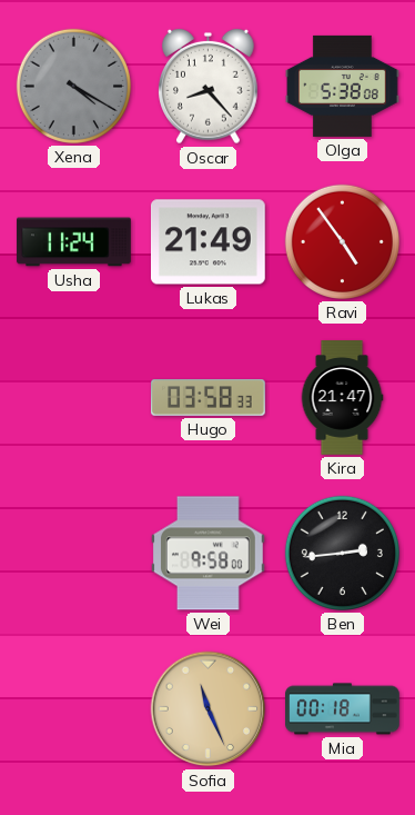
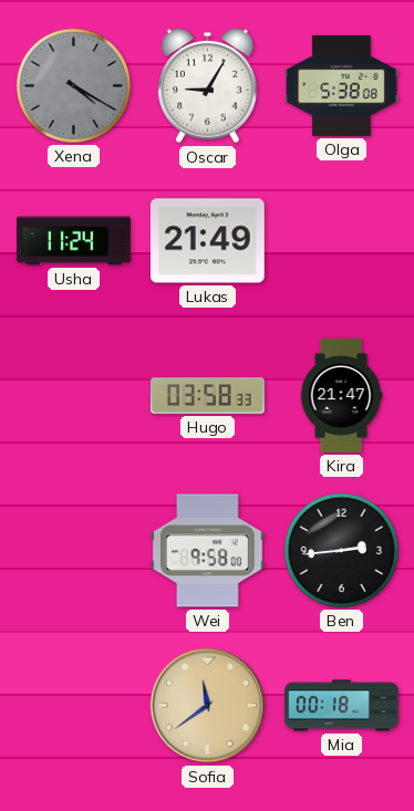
Oscar: 8:23 -> 9:05 (208, 86)
Ravi: 4:54 -> none (342, 241)
Sofia: 11:26 -> 11:39 (208, 706)
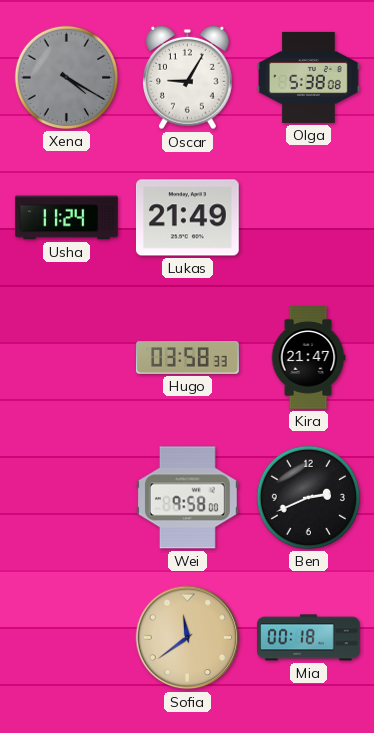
Ben: 2:44 -> 2:41 (308, 497)
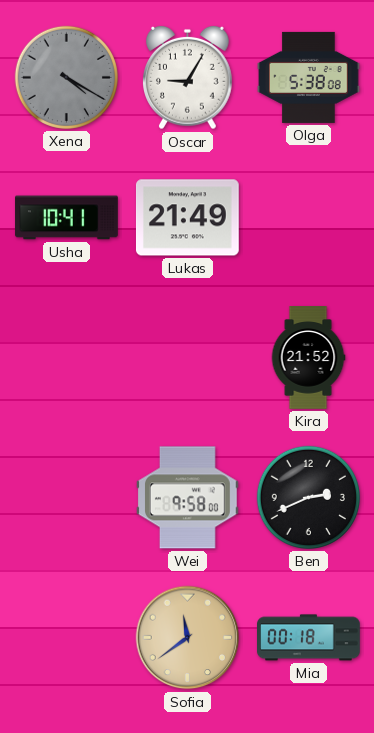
Usha: 11:24 -> 10:41 (67, 218)
Hugo: 03:58 -> none (188, 358)
Kira: 21:47 -> 21:52 (308, 358)
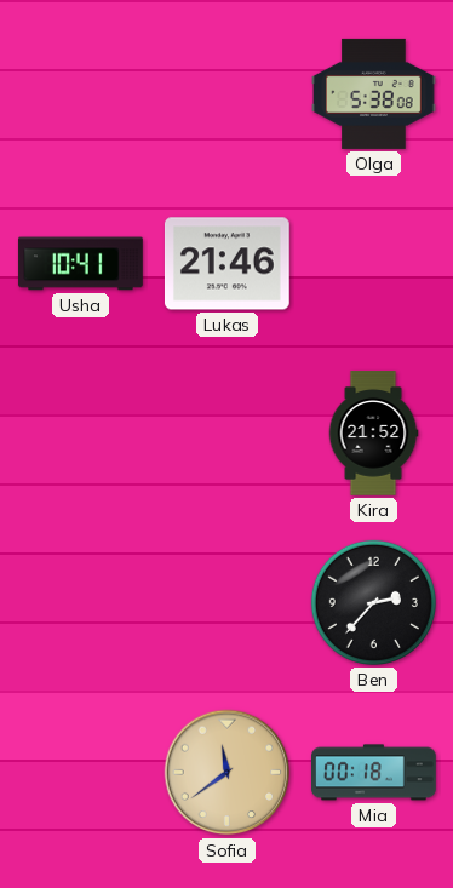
Xena: 4:20 -> none (66, 77)
Oscar: 9:05 -> none (188, 78)
Lukas: 21:49 -> 21:46 (226, 264)
Wei: 9:58 -> none (187, 498)
Ben: 2:41 -> 2:37 (373, 602)
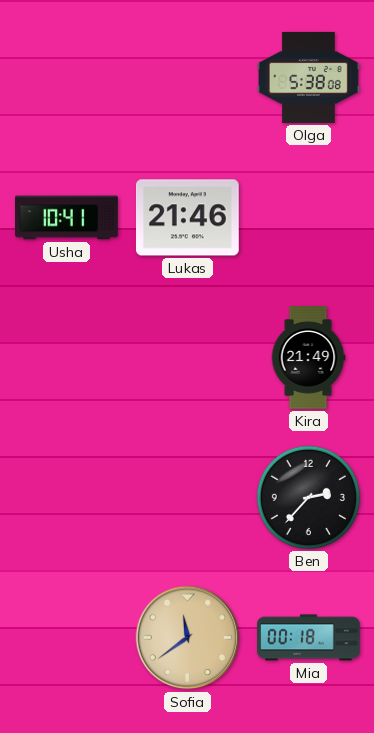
Kira: 21:52 -> 21:49 (308, 358)
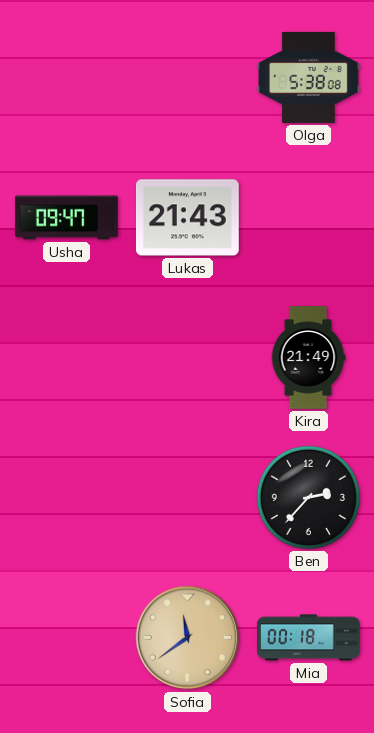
Usha: 10:41 -> 09:47 (67, 218)
Lukas: 21:46 -> 21:43 (187, 218)
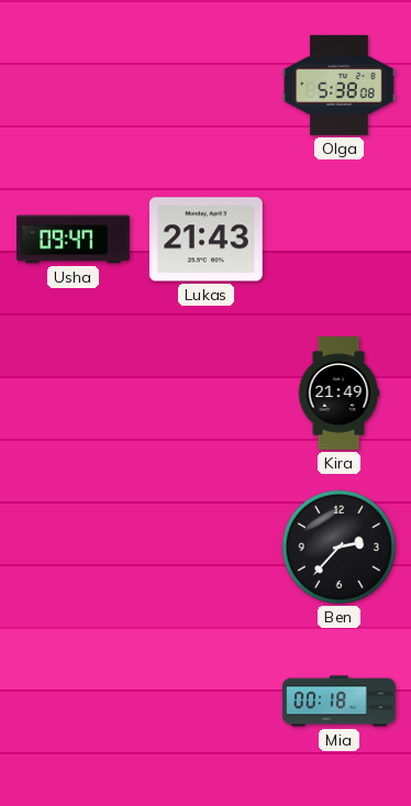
Sofia: 11:39 -> none (188, 638)
